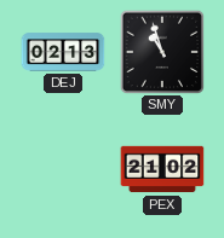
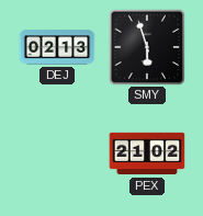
SMY: 10:57 -> 5:57 (146, 46)
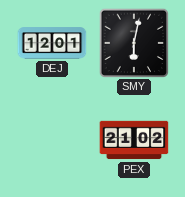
DEJ: 02:13 -> 12:01 (52, 43)
SMY: 5:57 -> 6:02 (133, 42)
